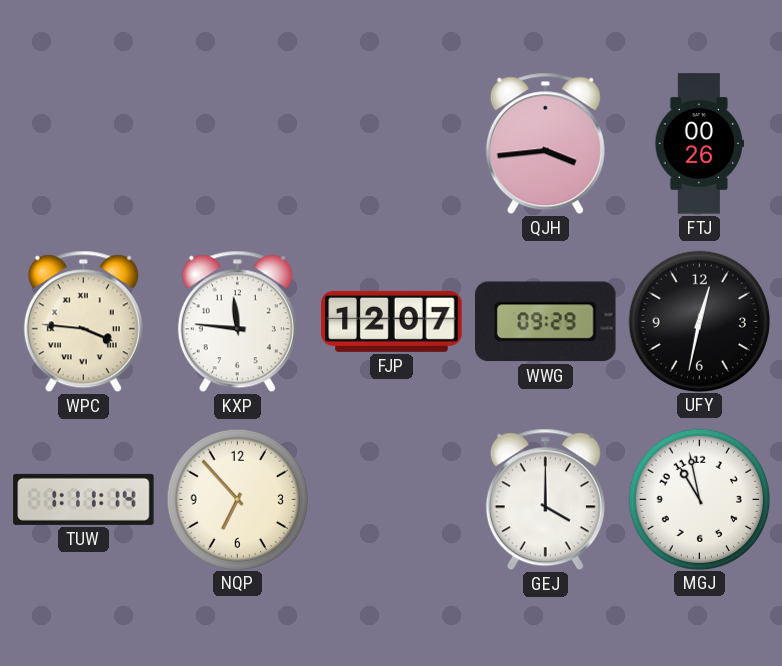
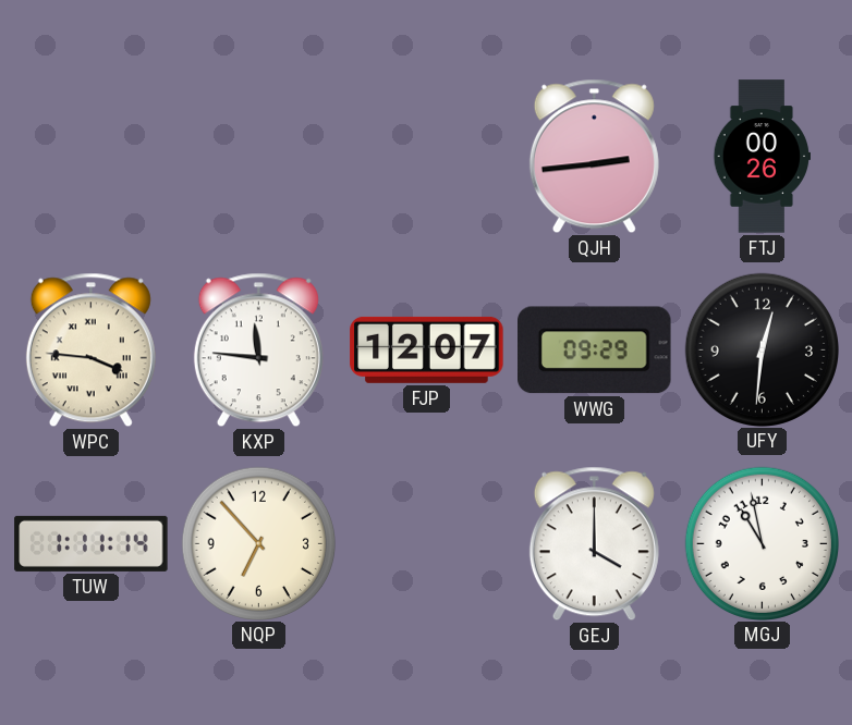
QJH: 3:44 -> 2:44 (594, 157)
UFY: 12:32 -> 12:31 (762, 349)
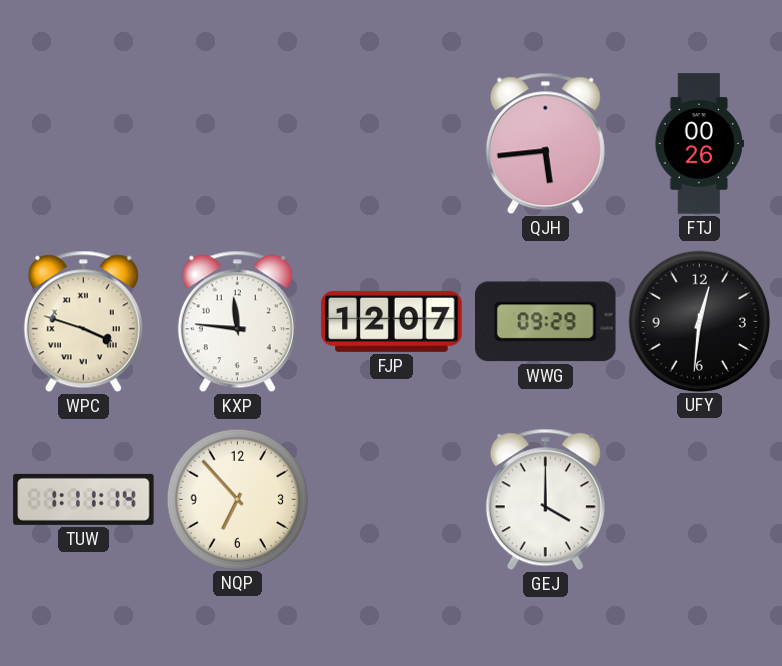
QJH: 2:44 -> 5:44 (545, 144)
WPC: 3:46 -> 3:48 (83, 322)
MGJ: 10:58 -> none (762, 543)
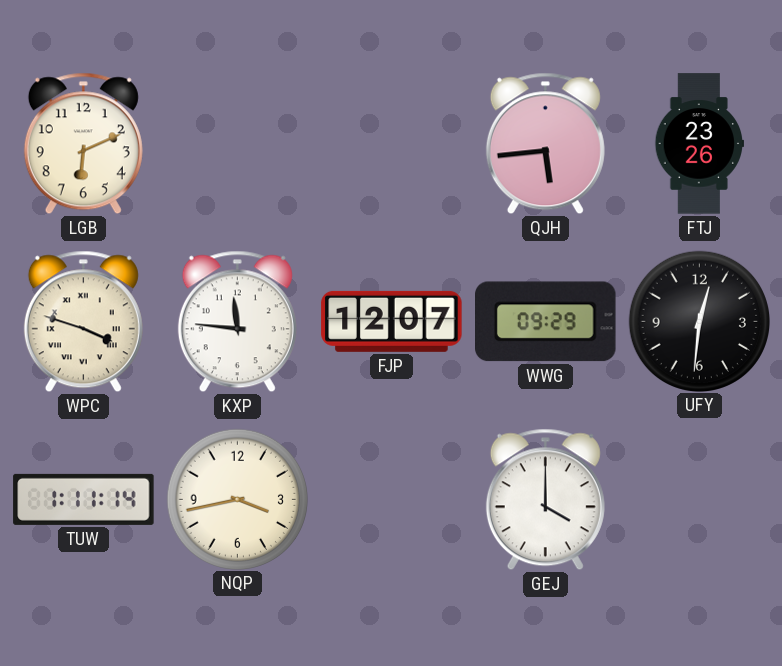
LGB: none -> 6:11 (83, 144)
FTJ: 00:26 -> 23:26 (699, 144)
NQP: 6:53 -> 3:43 (237, 499)
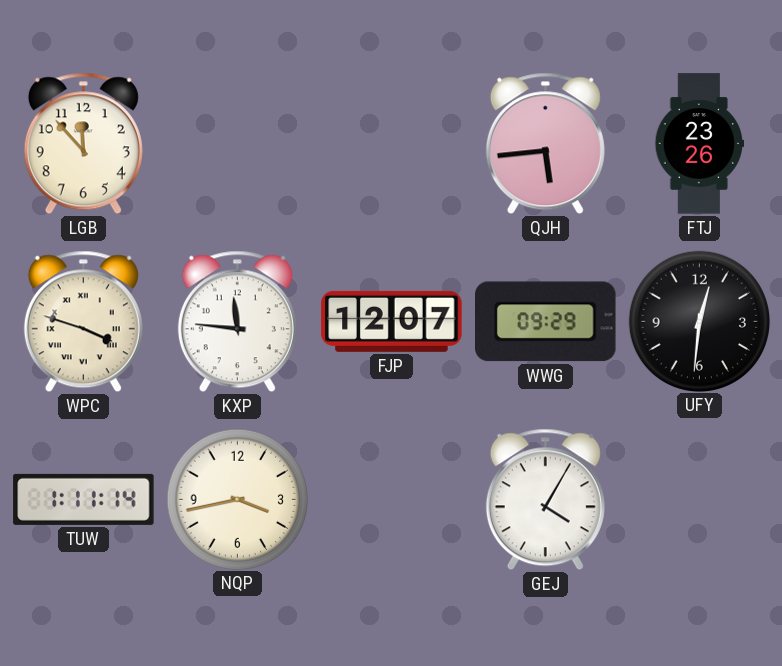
LGB: 6:11 -> 11:53 (83, 144)
GEJ: 4:00 -> 4:05 (545, 500)
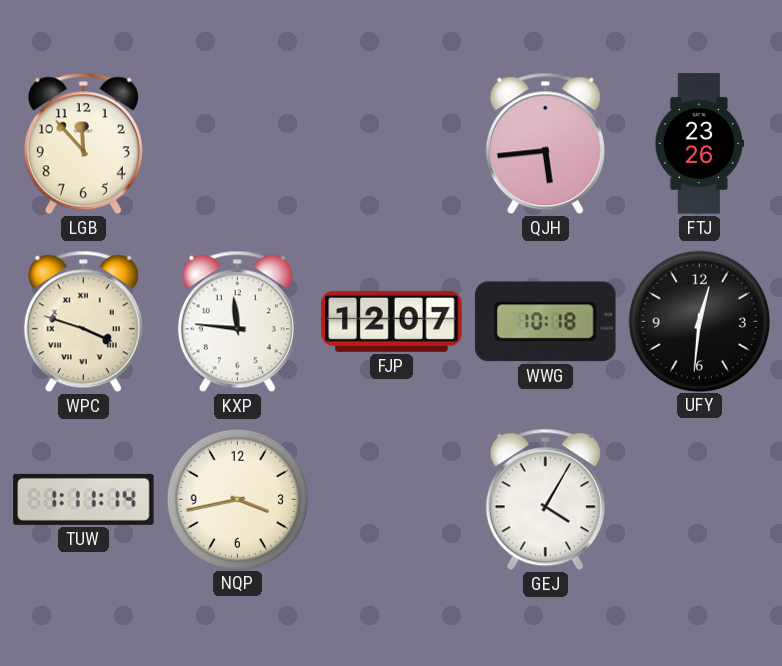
WWG: 09:29 -> 10:18 (546, 322)
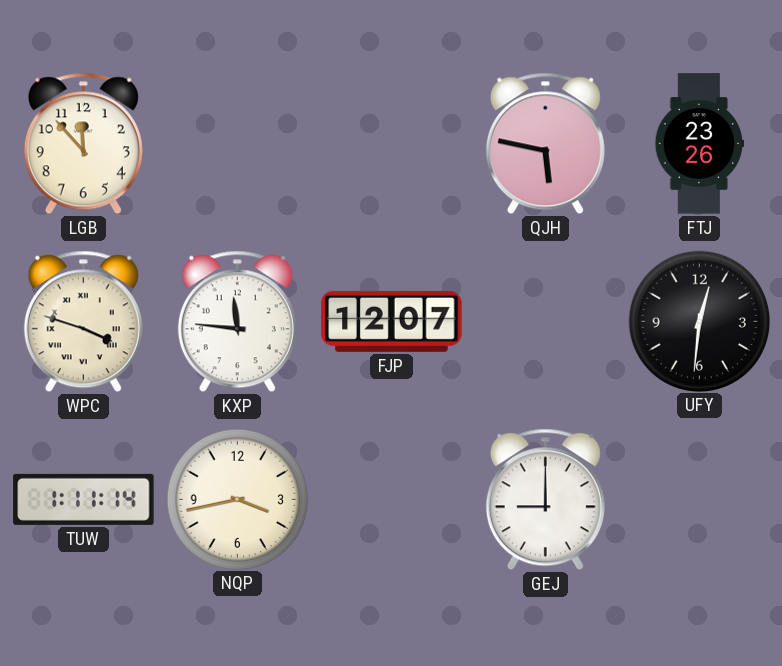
QJH: 5:44 -> 5:47 (545, 144)
WWG: 10:18 -> none (546, 322)
GEJ: 4:05 -> 9:00 (545, 500)
